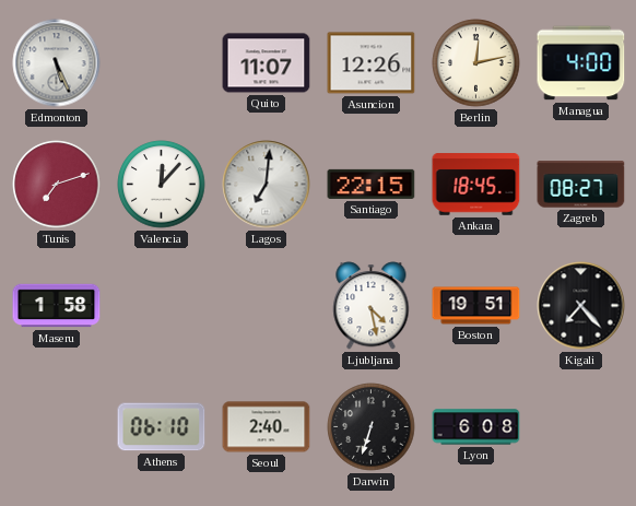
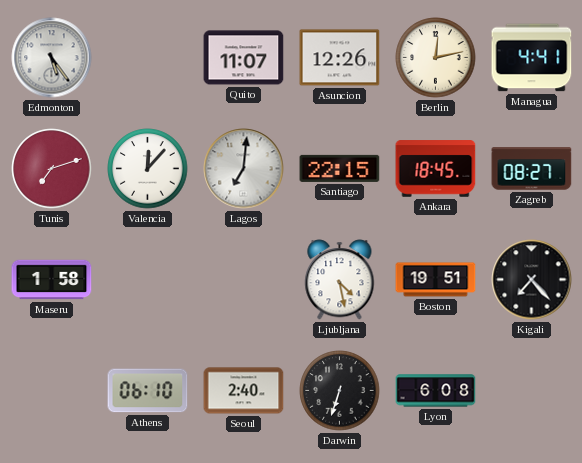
Edmonton: 5:26 -> 5:24 (52, 58)
Managua: 4:00 -> 4:41 (532, 58)
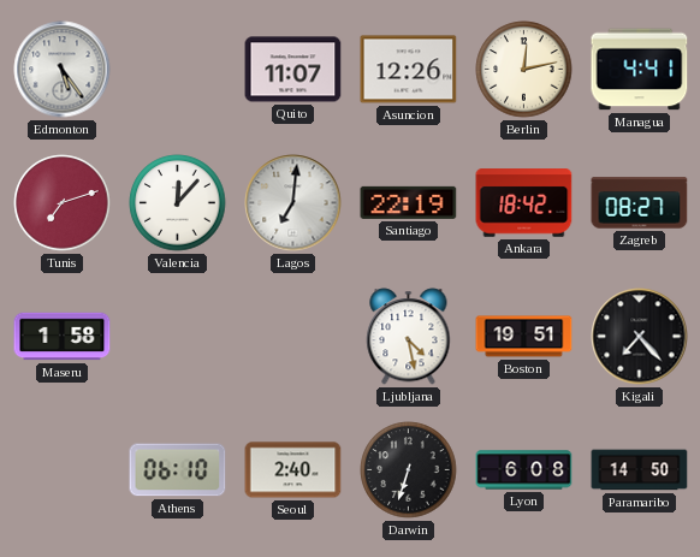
Santiago: 22:15 -> 22:19 (409, 202)
Ankara: 18:45 -> 18:42 (524, 203)
Paramaribo: none -> 14:50 (640, 470)
